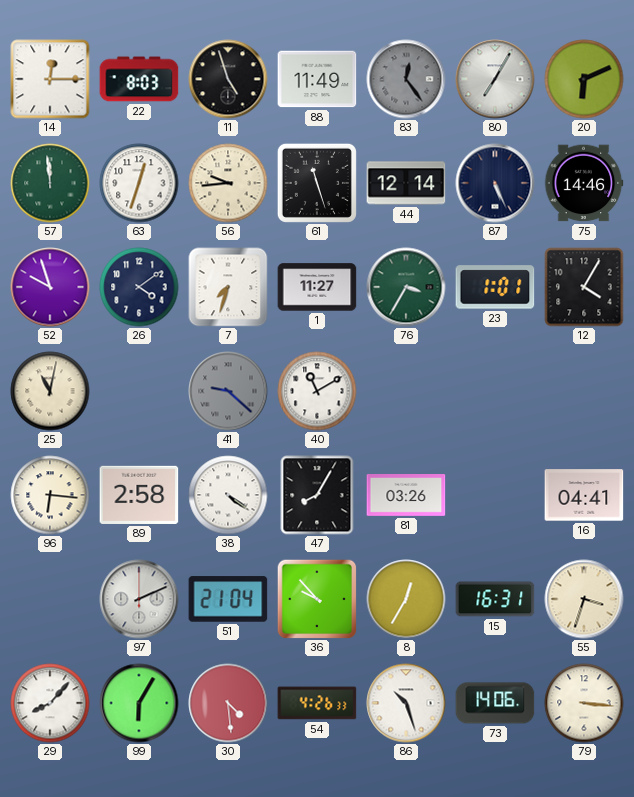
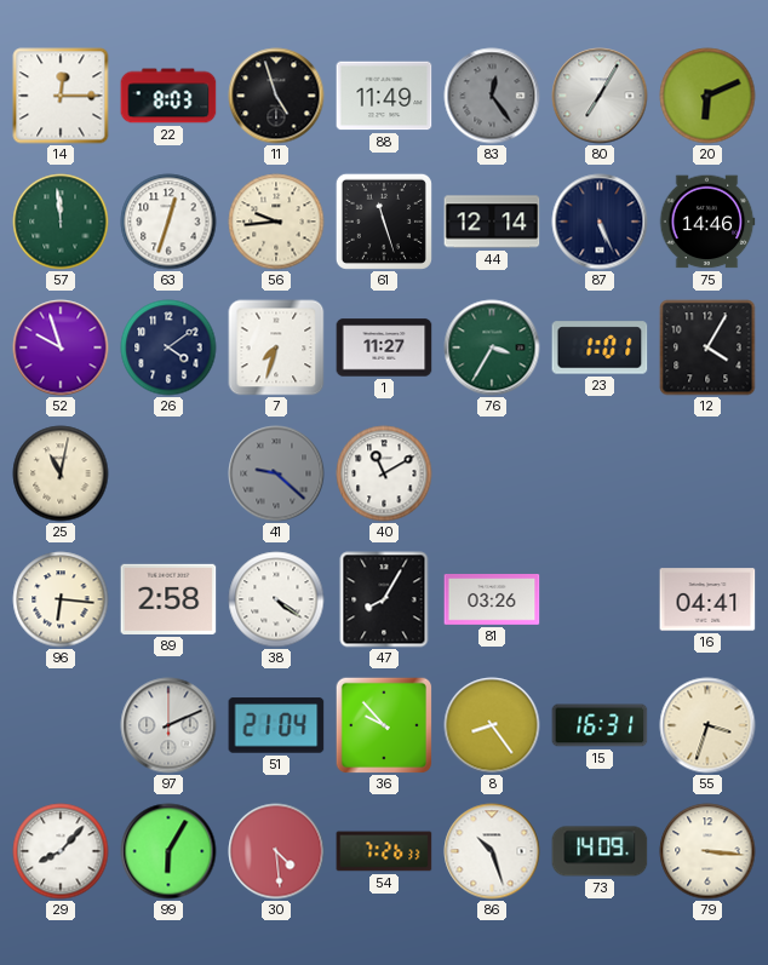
8: 12:35 -> 8:24 (492, 725)
54: 4:26 -> 7:26 (384, 851)
73: 14:06 -> 14:09 (600, 851)
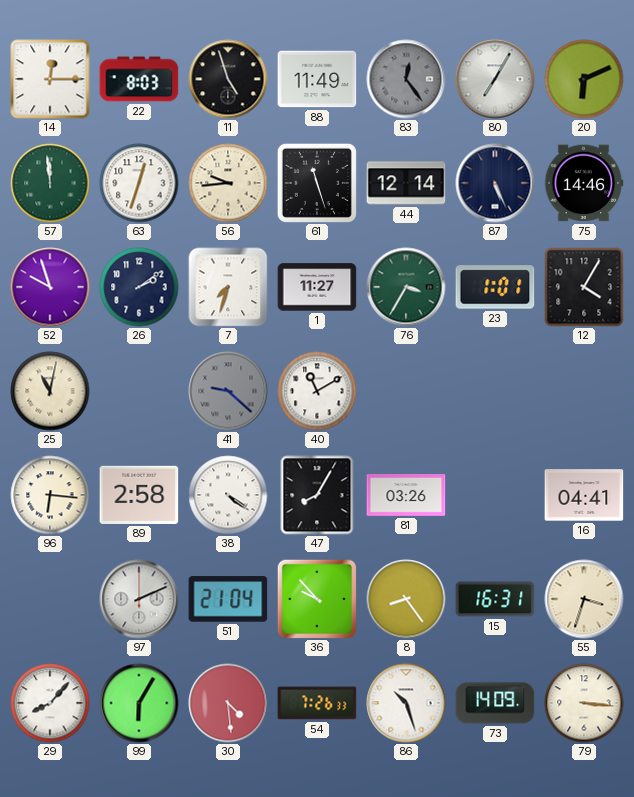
26: 4:09 -> 2:09 (139, 287)
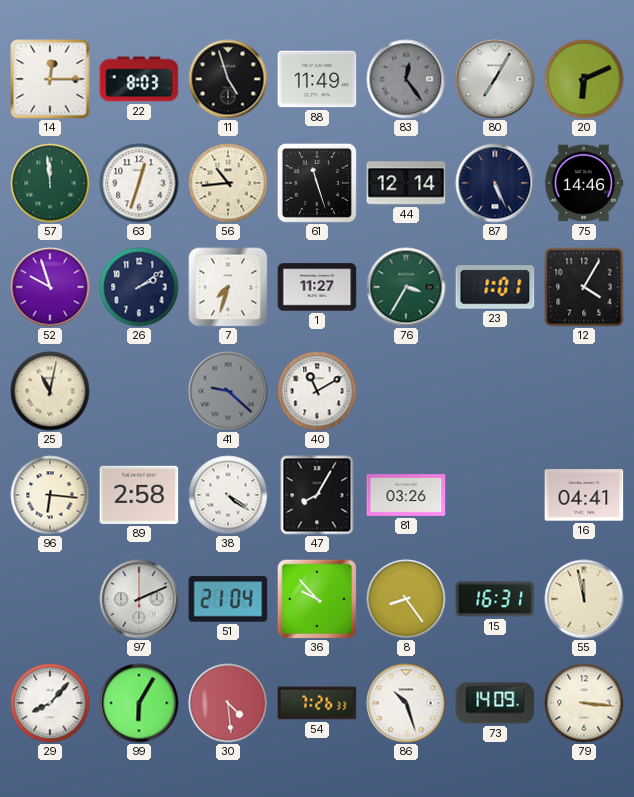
56: 9:44 -> 10:44 (228, 183)
55: 3:33 -> 11:58 (584, 599)
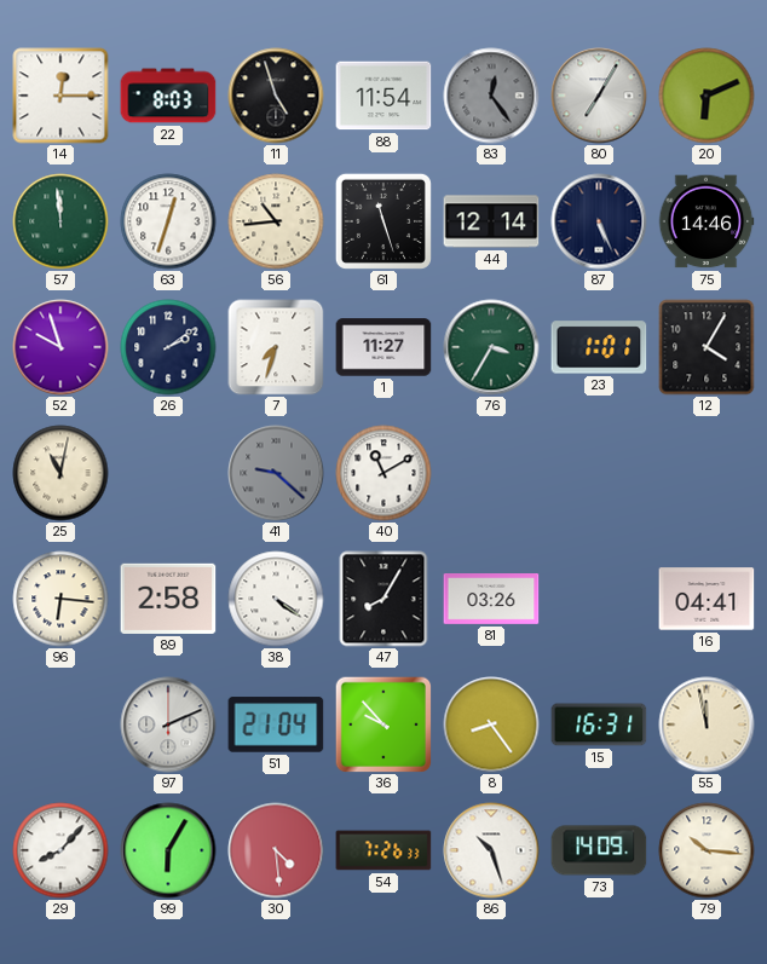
88: 11:49 -> 11:54 (383, 96)
79: 3:16 -> 10:16 (707, 850)
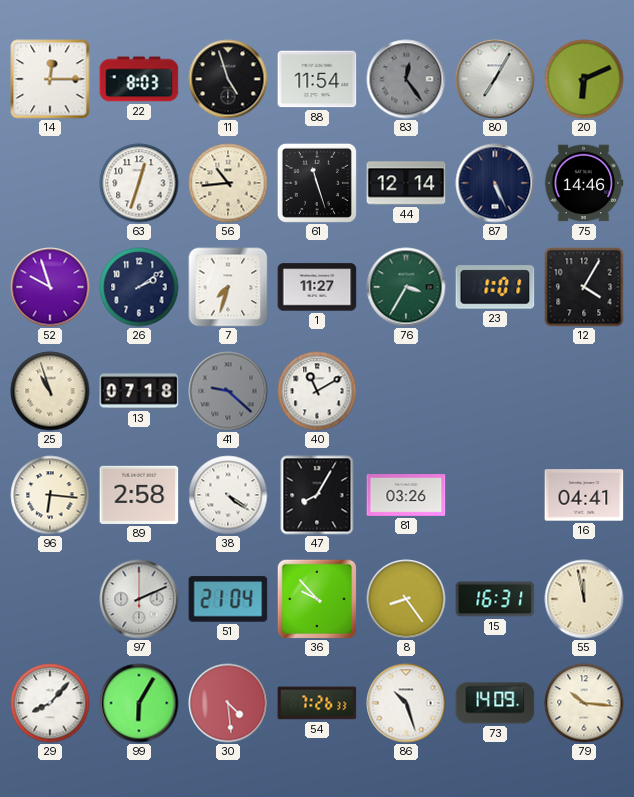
57: 11:59 -> none (60, 221)
25: 11:02 -> 10:57 (50, 391)
13: none -> 07:18 (139, 391)
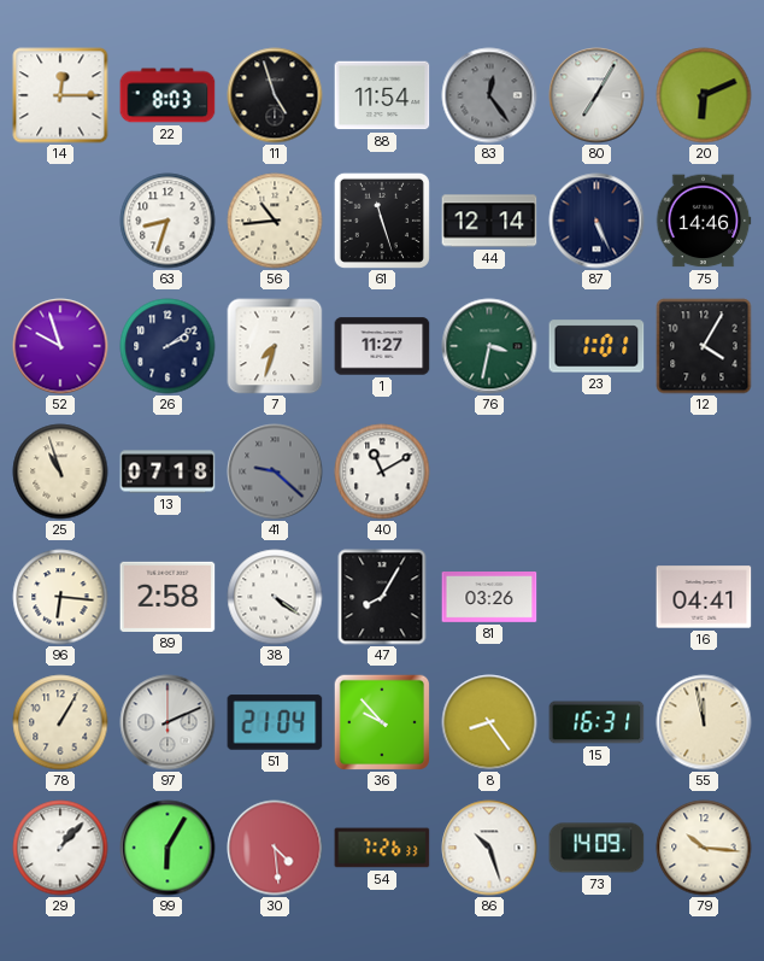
63: 12:33 -> 8:33 (168, 221)
76: 3:35 -> 3:32 (489, 346)
78: none -> 1:05 (60, 722)
29: 8:07 -> 1:07 (60, 848)
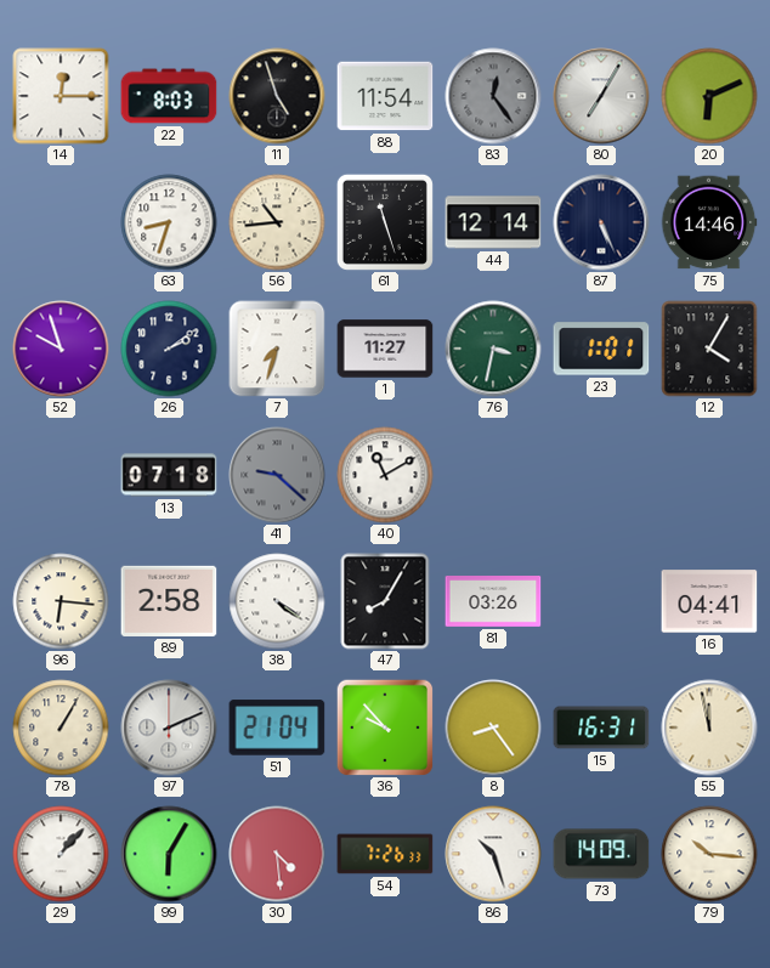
25: 10:57 -> none (60, 471)
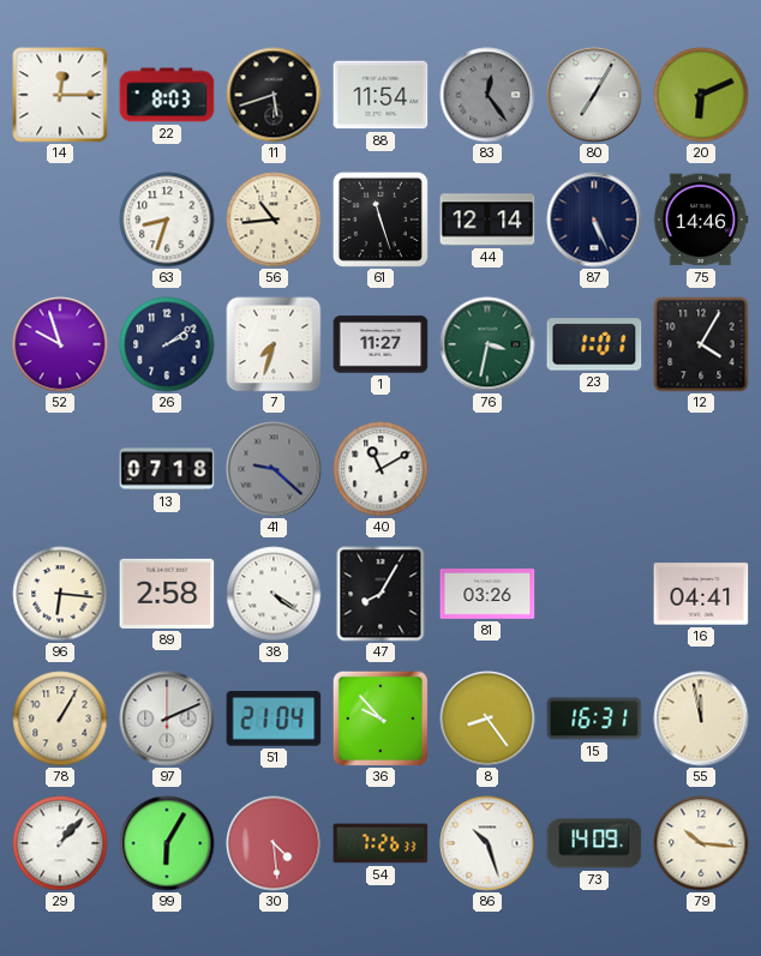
11: 4:57 -> 5:42 (274, 95)
